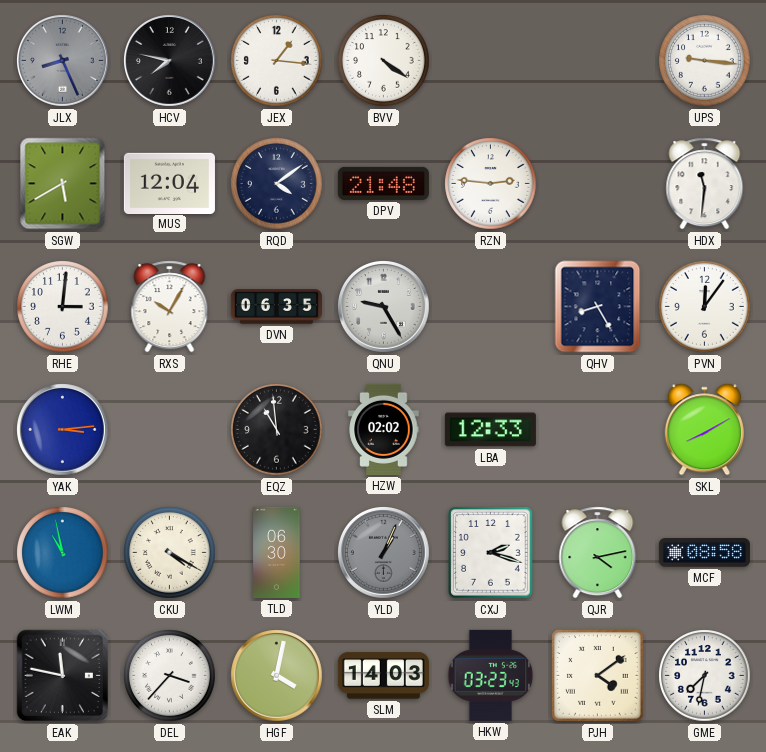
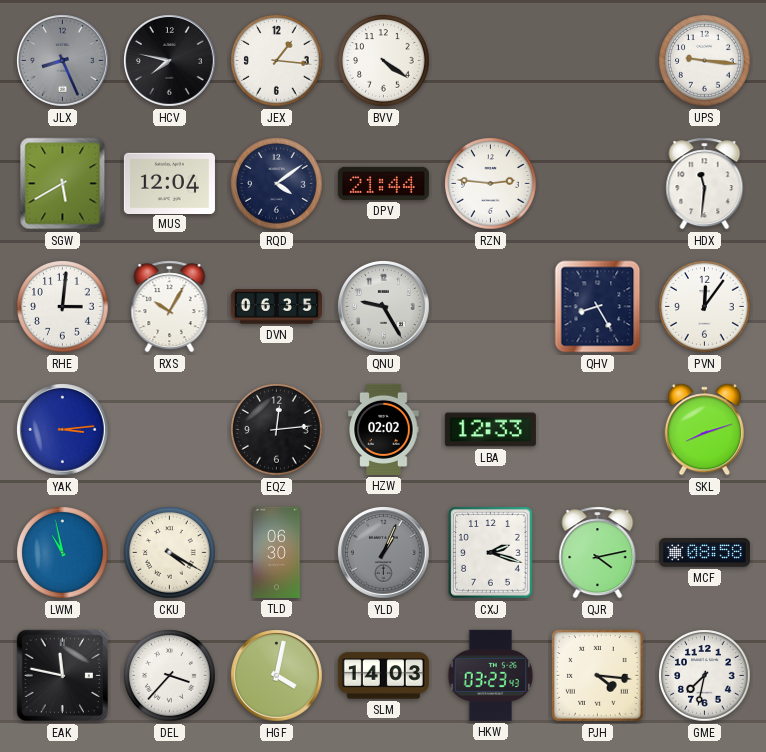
DPV: 21:48 -> 21:44 (383, 183)
EQZ: 10:59 -> 12:14 (277, 430)
SKL: 8:10 -> 8:12 (704, 430)
PJH: 4:09 -> 4:16 (598, 676)
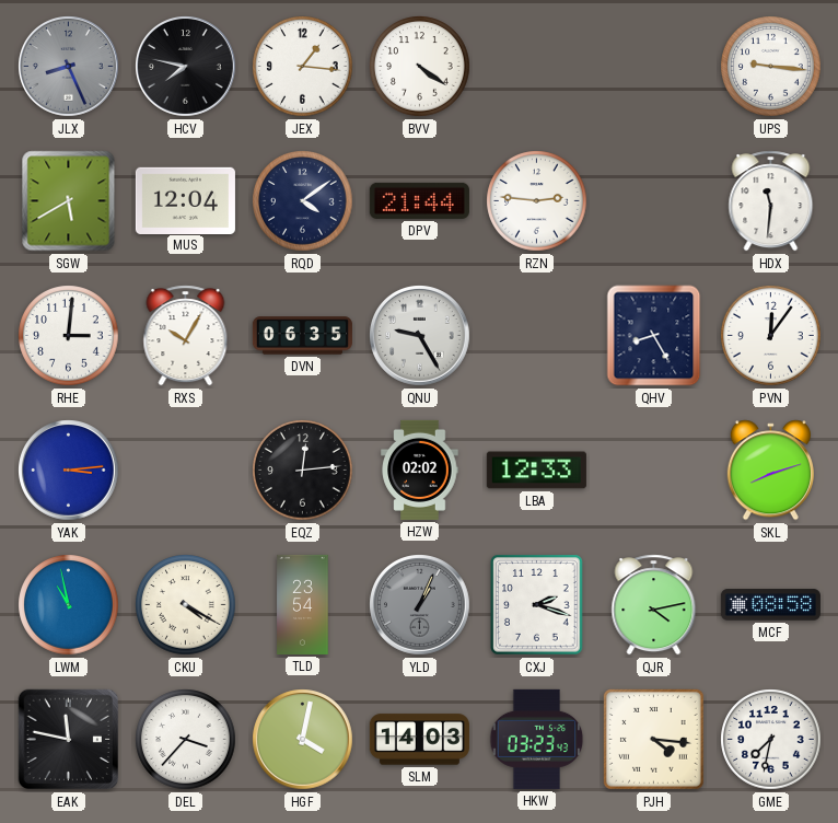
TLD: 06:30 -> 23:54 (303, 604)
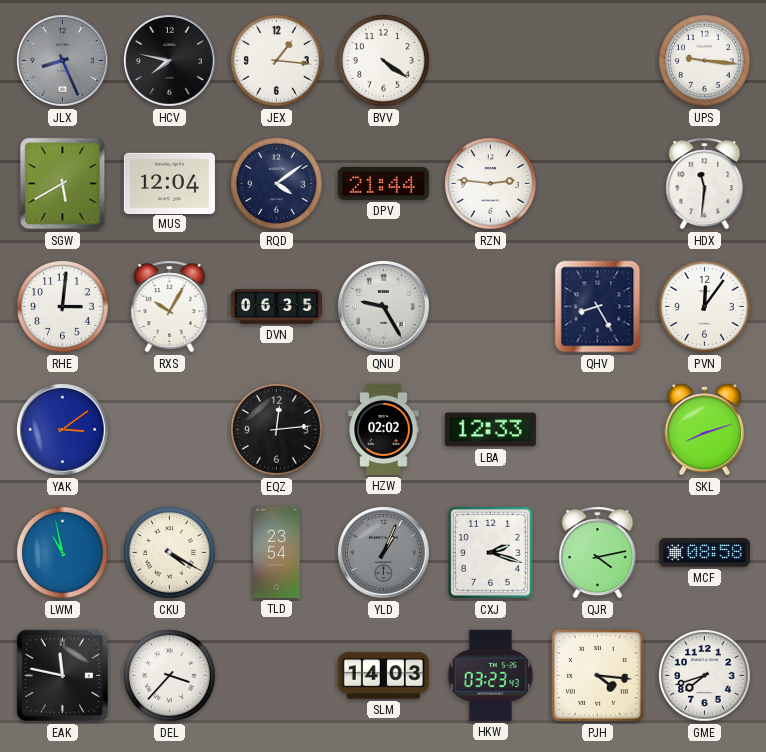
YAK: 3:14 -> 3:09 (63, 430)
HGF: 4:02 -> none (303, 740)
GME: 7:32 -> 7:42 (705, 676)
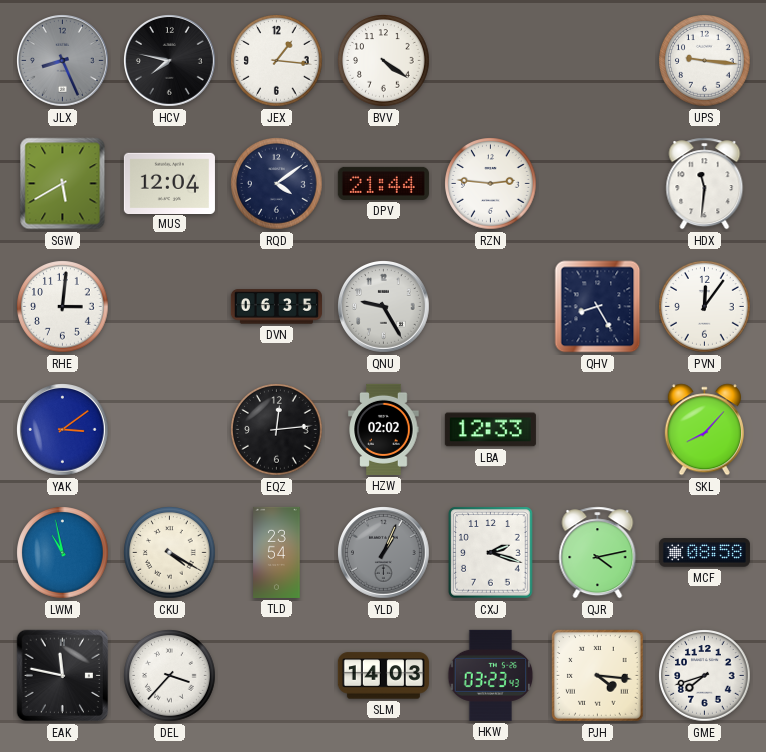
RXS: 10:05 -> none (170, 307)
SKL: 8:12 -> 8:07 (704, 430)
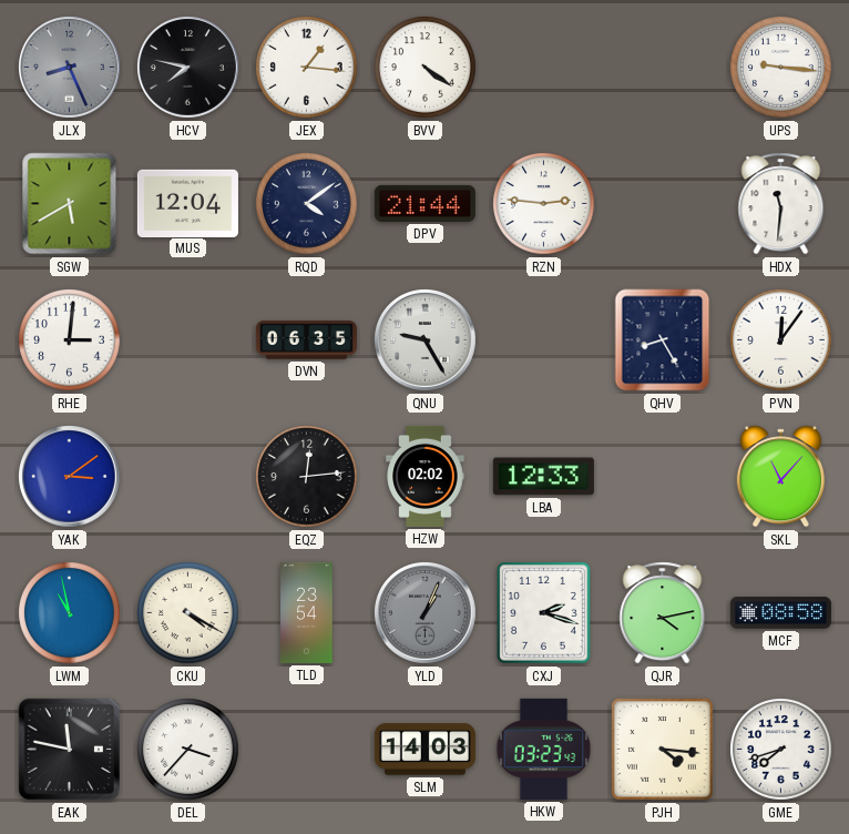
SKL: 8:07 -> 11:07 (780, 477)
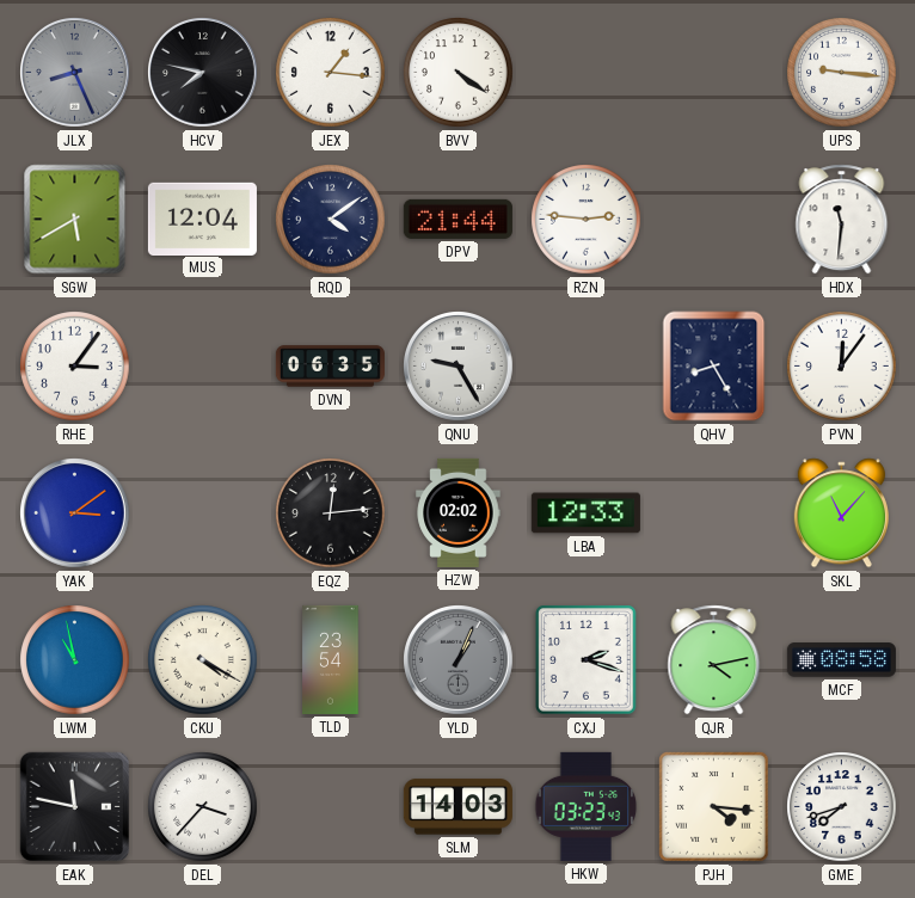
RHE: 3:01 -> 3:06 (75, 367)
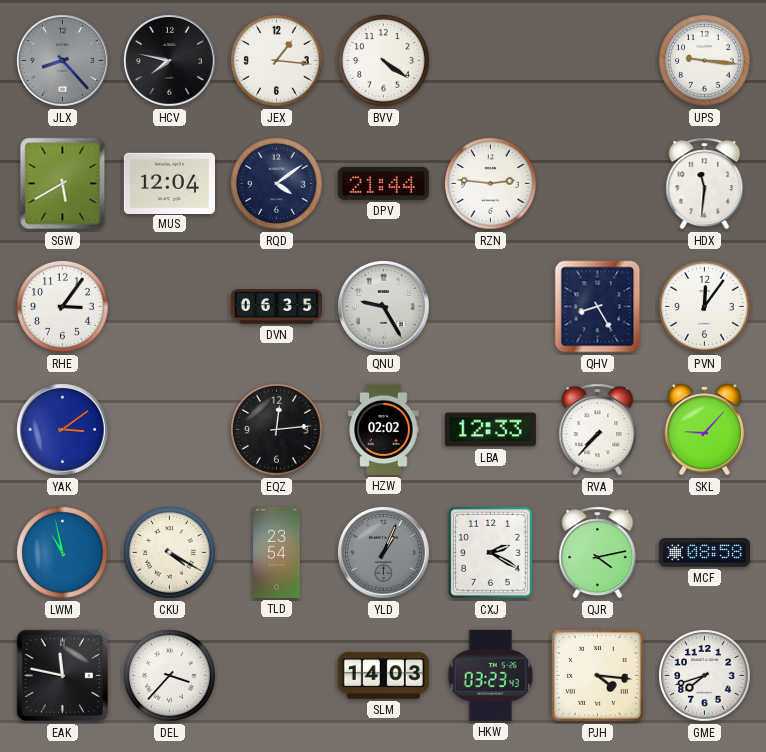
JLX: 8:26 -> 8:23 (63, 61)
RVA: none -> 7:37 (598, 430)
SKL: 11:07 -> 9:07 (704, 430)
CXJ: 2:18 -> 2:20 (491, 553)
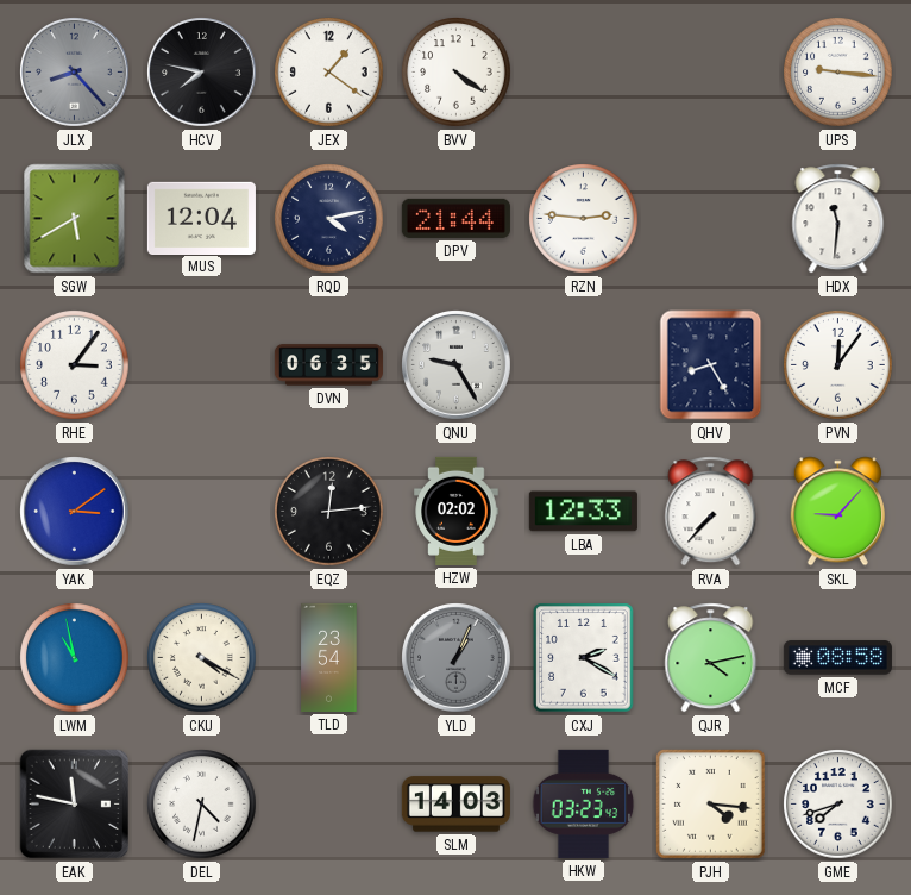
JEX: 1:16 -> 1:21 (329, 73)
RQD: 4:09 -> 4:13 (329, 219)
DEL: 3:37 -> 4:32 (202, 805)
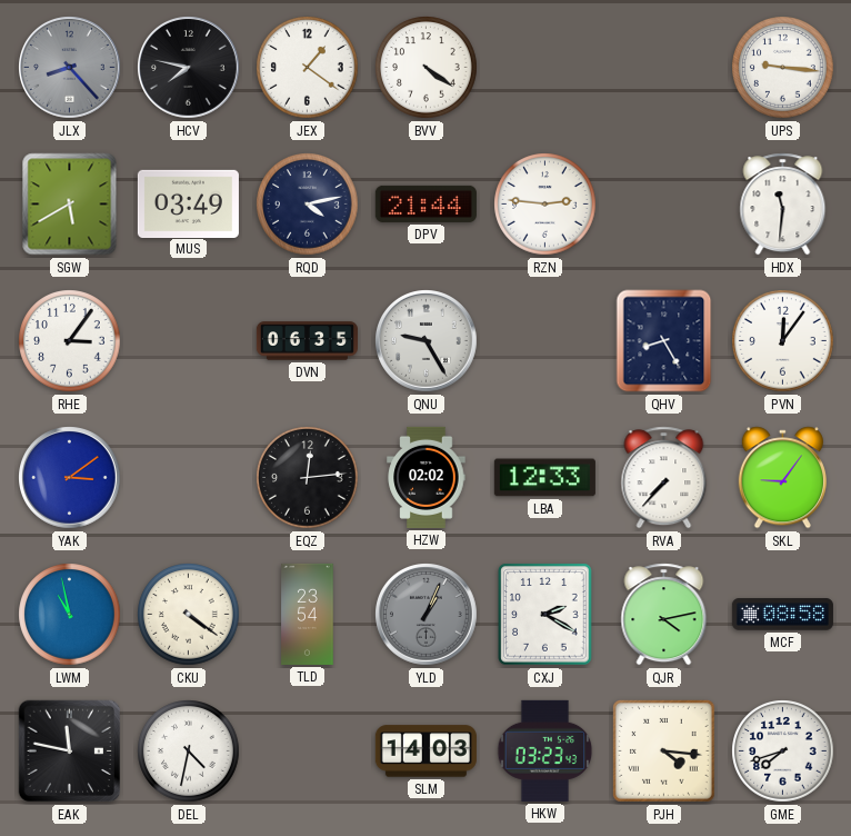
MUS: 12:04 -> 03:49 (188, 203)
SKL: 9:07 -> 9:06 (782, 478)
CKU: 4:20 -> 4:21 (189, 615)
